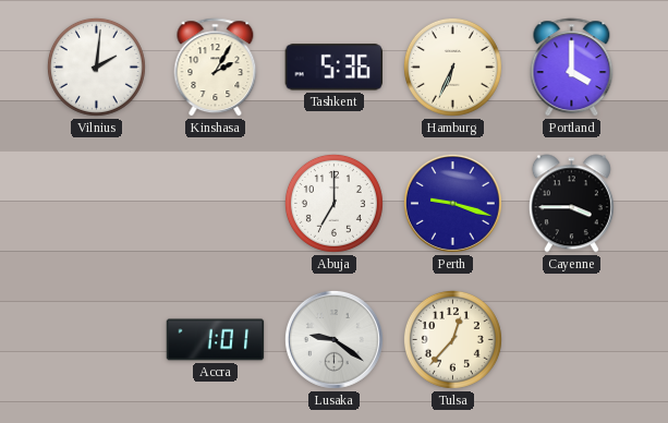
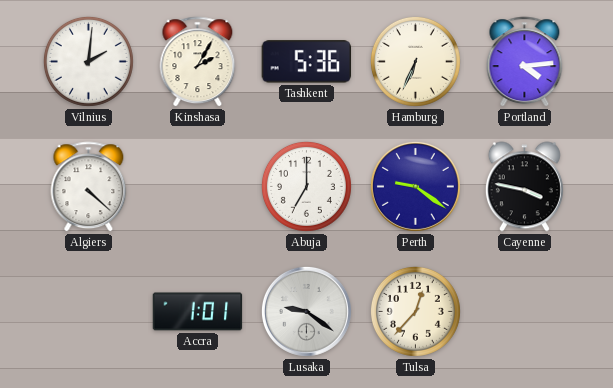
Portland: 4:00 -> 4:14 (525, 62)
Algiers: none -> 4:22 (89, 187)
Perth: 9:18 -> 9:21 (415, 186)
Cayenne: 3:45 -> 3:47 (524, 187)
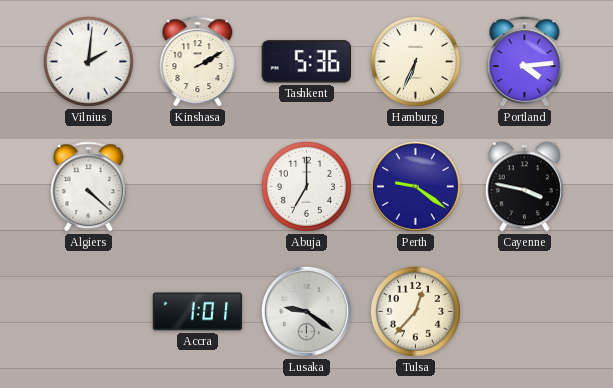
Kinshasa: 2:05 -> 2:10 (198, 62)
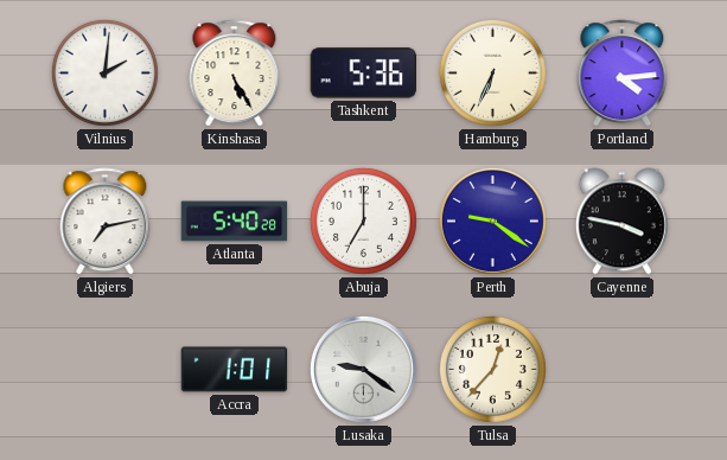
Kinshasa: 2:10 -> 5:25 (235, 74)
Algiers: 4:22 -> 7:13 (106, 222)
Atlanta: none -> 5:40 (235, 222)
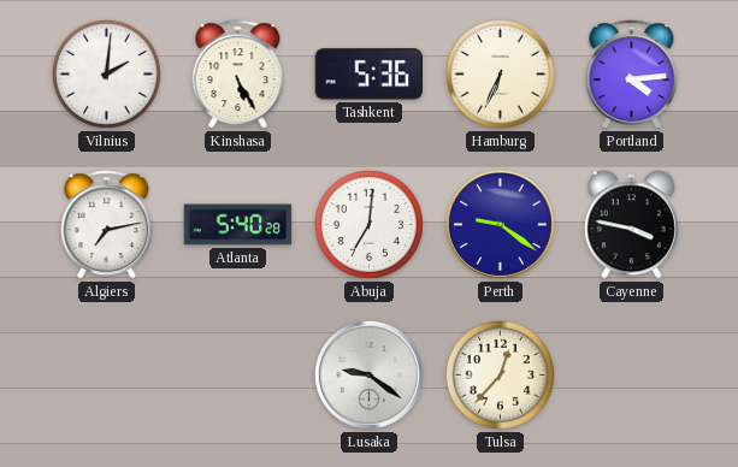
Abuja: 7:00 -> 7:01 (368, 224)
Accra: 1:01 -> none (235, 370)
